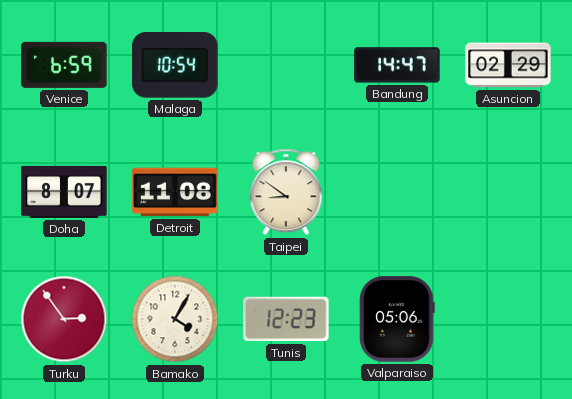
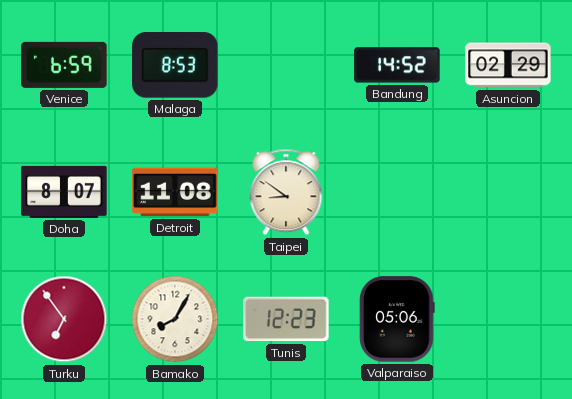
Malaga: 10:54 -> 8:53 (175, 65)
Bandung: 14:47 -> 14:52 (397, 65)
Turku: 2:54 -> 6:54 (64, 319)
Bamako: 4:05 -> 8:05 (175, 319)
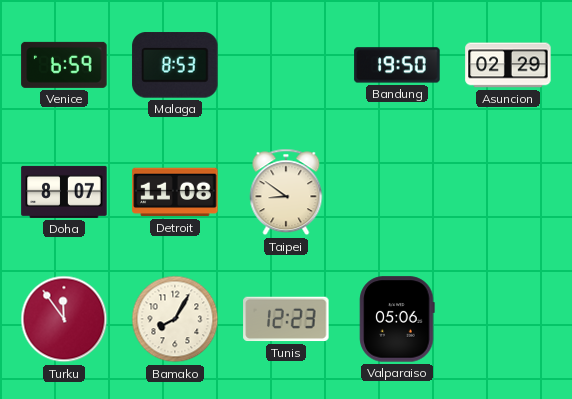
Bandung: 14:52 -> 19:50 (397, 65)
Turku: 6:54 -> 11:54 (64, 319)
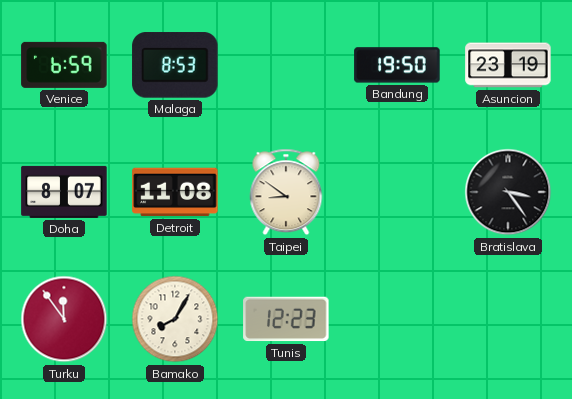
Asuncion: 02:29 -> 23:19 (508, 65)
Bratislava: none -> 3:24 (508, 192)
Valparaiso: 05:06 -> none (397, 319)
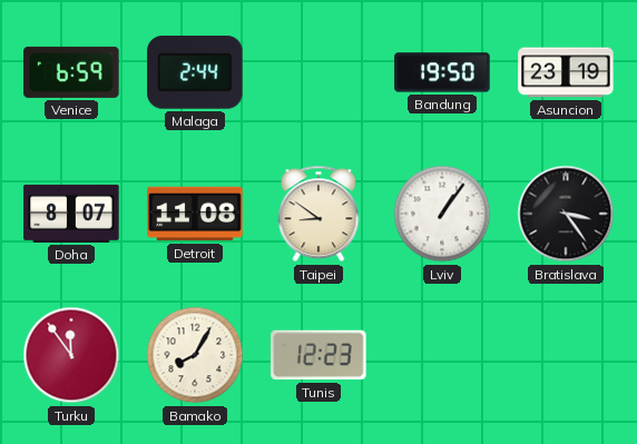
Malaga: 8:53 -> 2:44 (195, 72)
Lviv: none -> 1:06 (442, 214)
